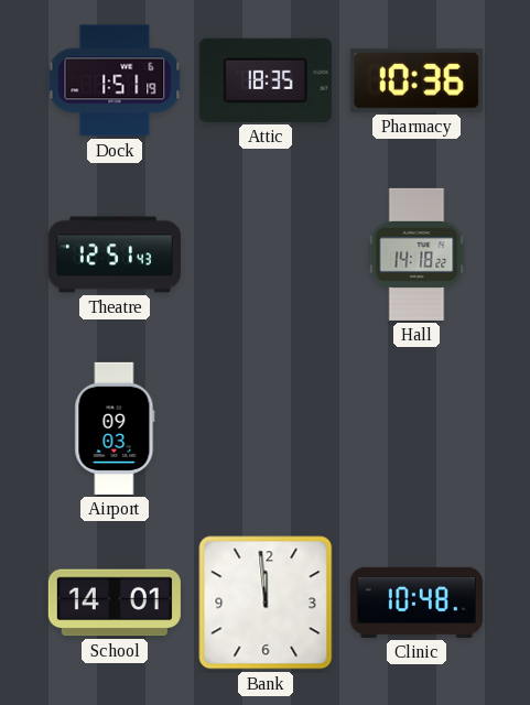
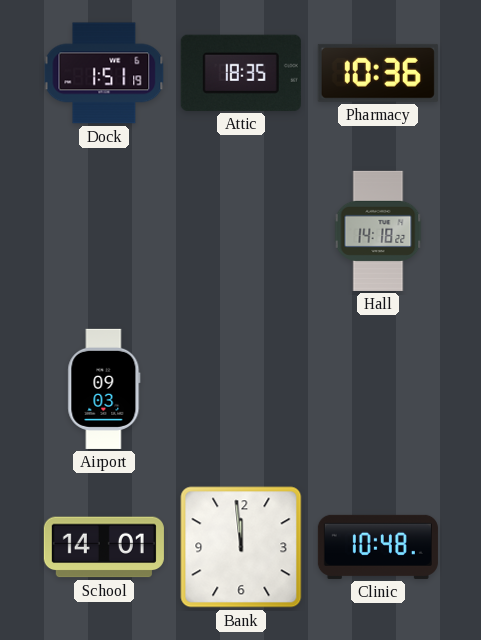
Theatre: 12:51 -> none (115, 254)
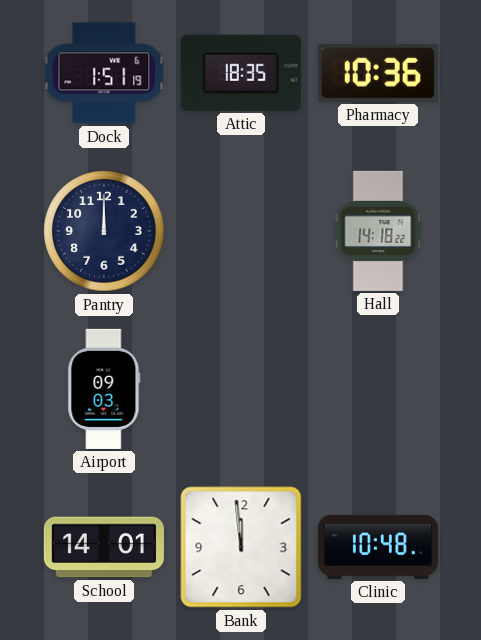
Pantry: none -> 12:00 (104, 231)
